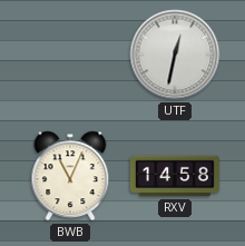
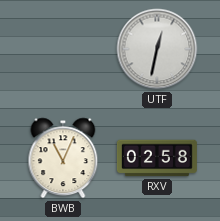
RXV: 14:58 -> 02:58 (157, 158)
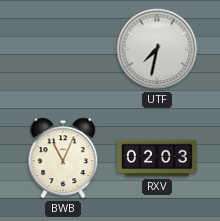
UTF: 12:32 -> 7:32 (157, 49)
RXV: 02:58 -> 02:03 (157, 158)
